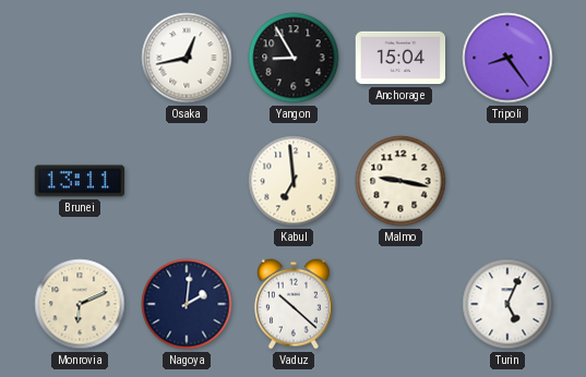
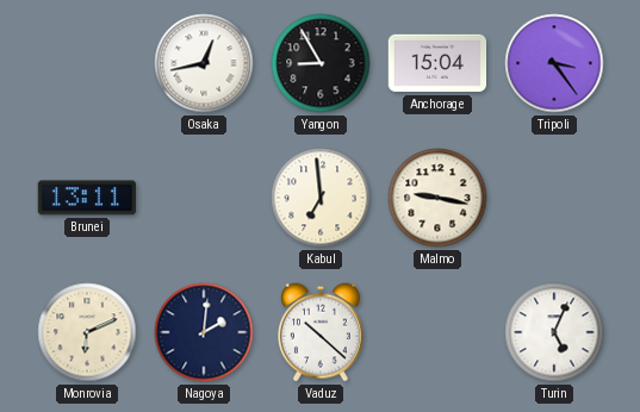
Tripoli: 8:24 -> 3:24 (554, 63)
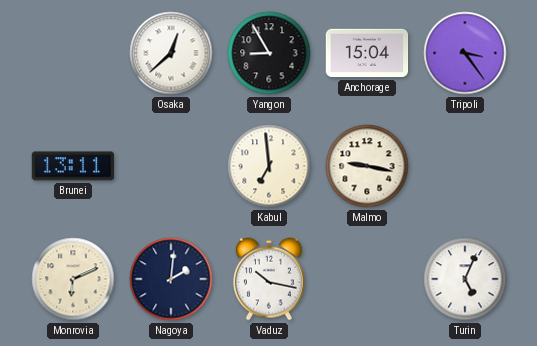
Osaka: 12:43 -> 12:38 (171, 53)
Vaduz: 10:22 -> 10:17 (270, 279)
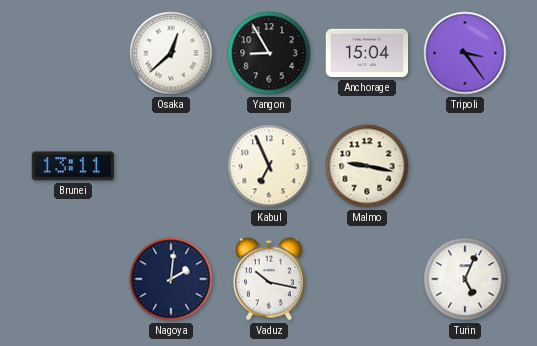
Kabul: 6:59 -> 6:56 (269, 166)
Monrovia: 6:11 -> none (73, 279)
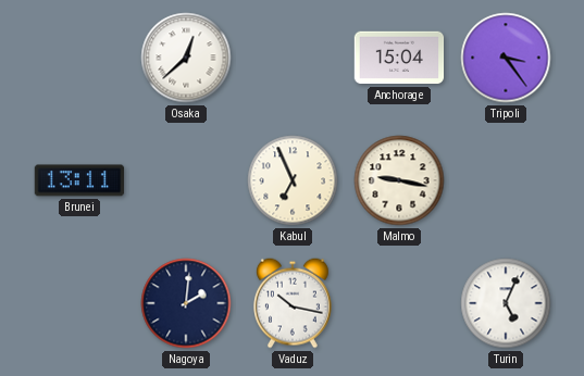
Yangon: 8:55 -> none (269, 53)
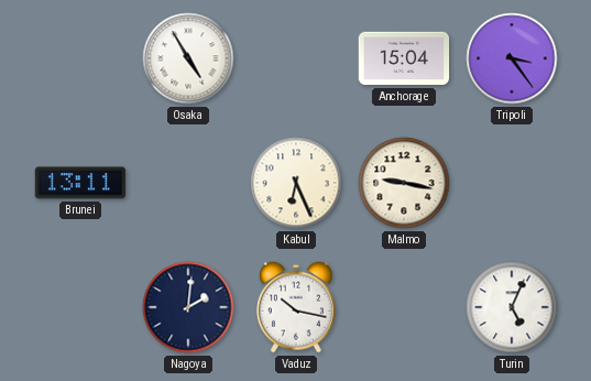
Osaka: 12:38 -> 4:55 (188, 58)
Kabul: 6:56 -> 6:26 (296, 183)
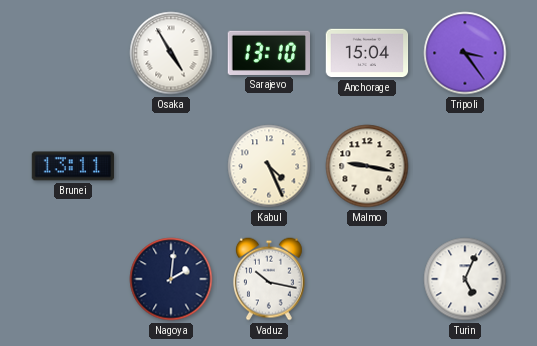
Sarajevo: none -> 13:10 (268, 53)
Kabul: 6:26 -> 4:26 (269, 166)
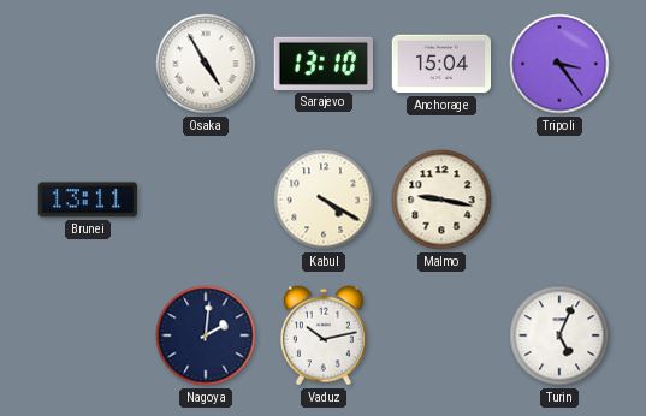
Kabul: 4:26 -> 4:20 (324, 200)
Vaduz: 10:17 -> 10:13 (325, 335)
